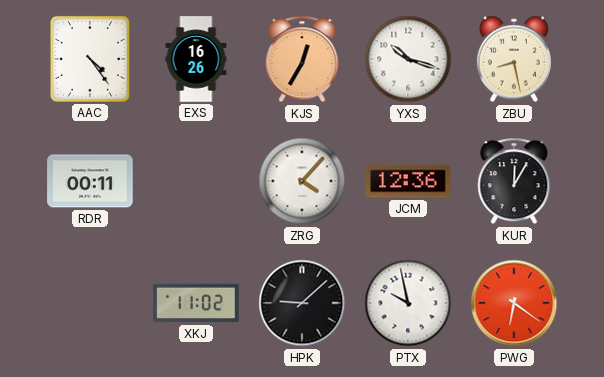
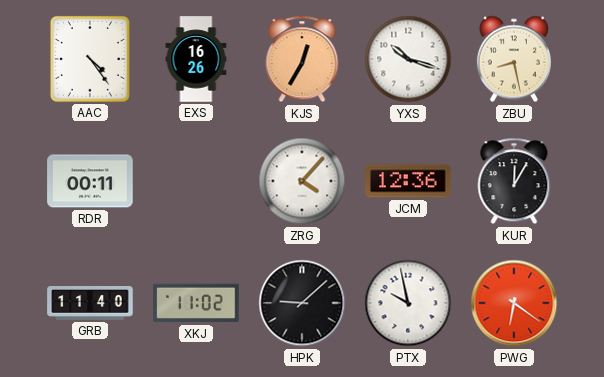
GRB: none -> 11:40 (90, 303)
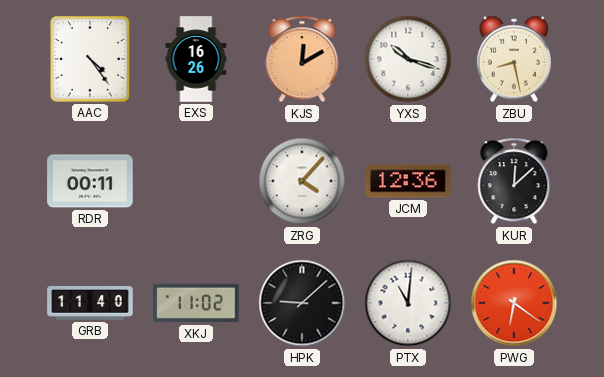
KJS: 12:35 -> 12:10 (302, 59)
KUR: 12:05 -> 12:08 (514, 181)
PTX: 9:58 -> 11:01 (408, 303)
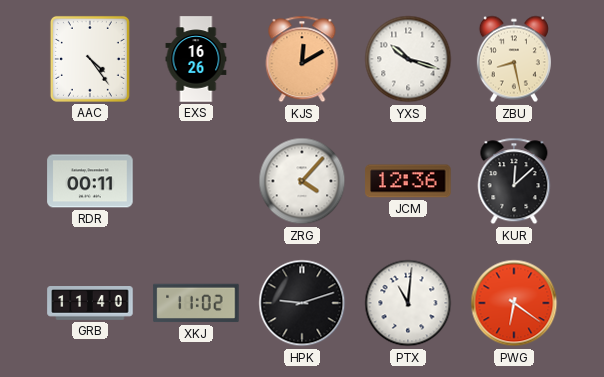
HPK: 9:08 -> 9:12 (302, 303)
